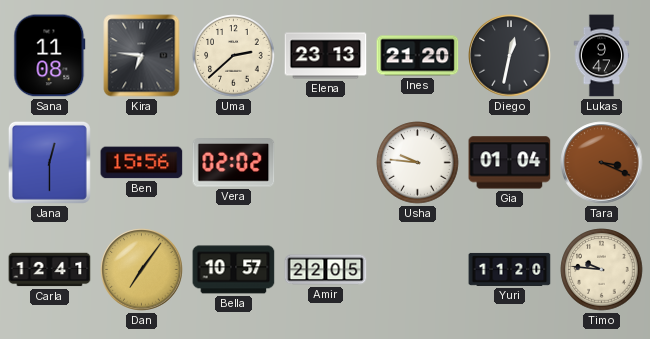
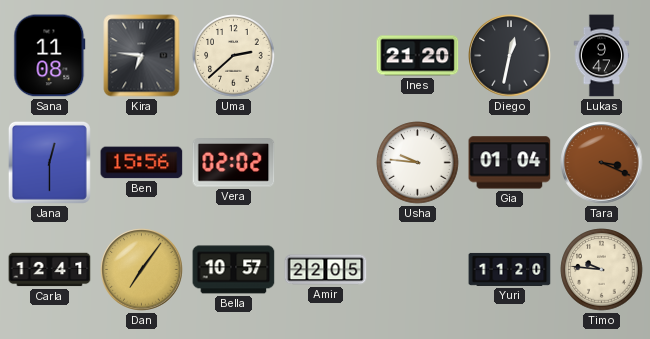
Elena: 23:13 -> none (326, 56)
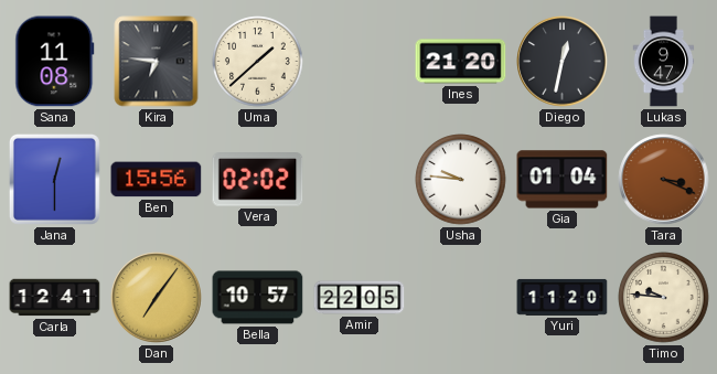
Uma: 2:38 -> 1:38 (258, 62)
